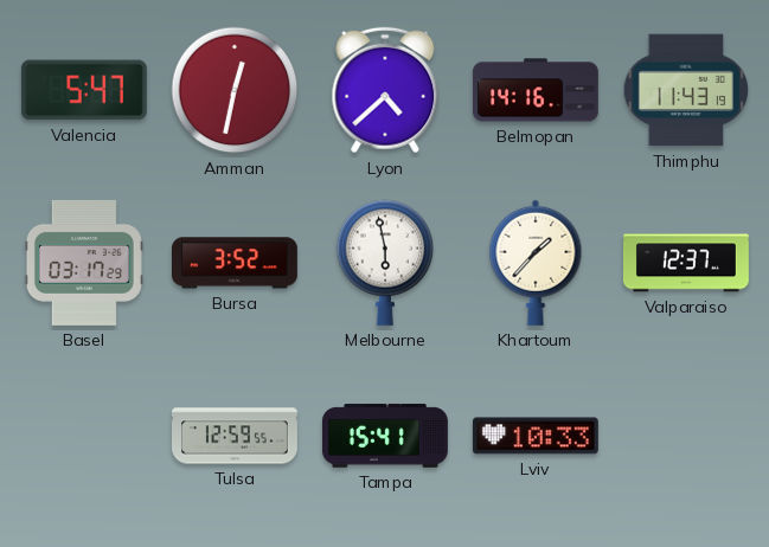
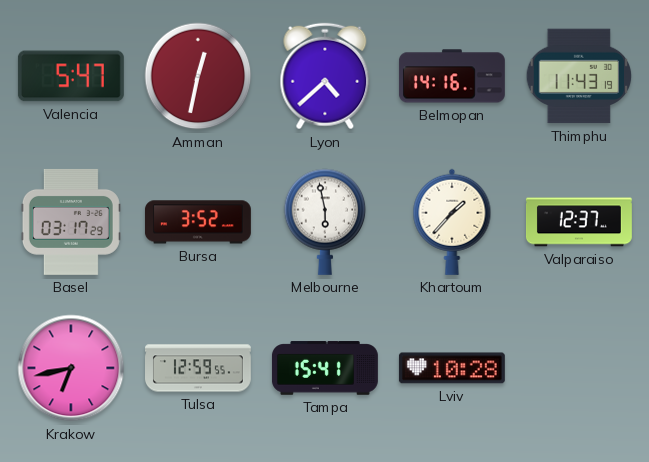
Krakow: none -> 6:43 (71, 368)
Lviv: 10:33 -> 10:28 (452, 368)
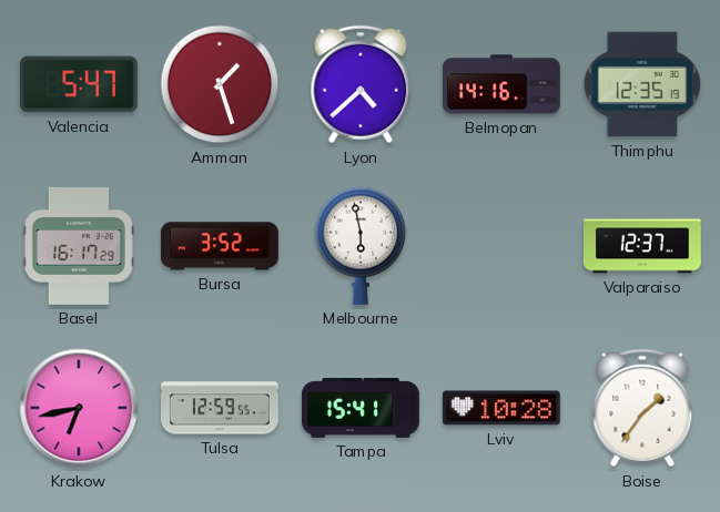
Amman: 12:32 -> 1:27 (220, 84)
Thimphu: 11:43 -> 12:35 (642, 84)
Basel: 03:17 -> 16:17 (79, 246)
Khartoum: 1:37 -> none (452, 222)
Boise: none -> 1:36 (642, 408)
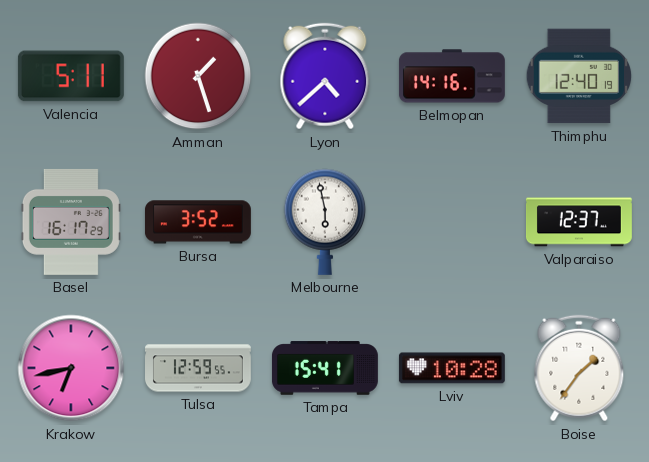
Valencia: 5:47 -> 5:11 (71, 76)
Thimphu: 12:35 -> 12:40 (579, 76)
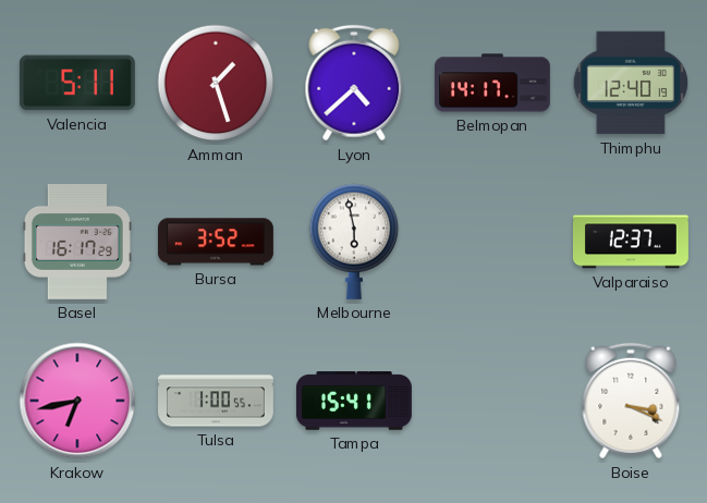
Belmopan: 14:16 -> 14:17 (492, 83)
Tulsa: 12:59 -> 1:00 (217, 401)
Lviv: 10:28 -> none (452, 368)
Boise: 1:36 -> 3:19 (631, 401)
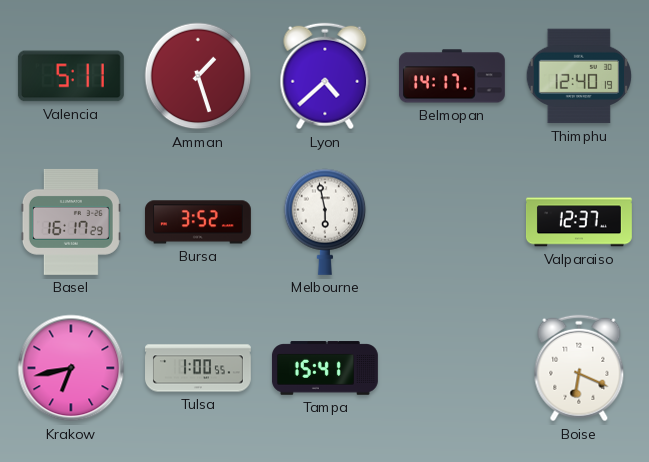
Boise: 3:19 -> 6:19 (579, 368)
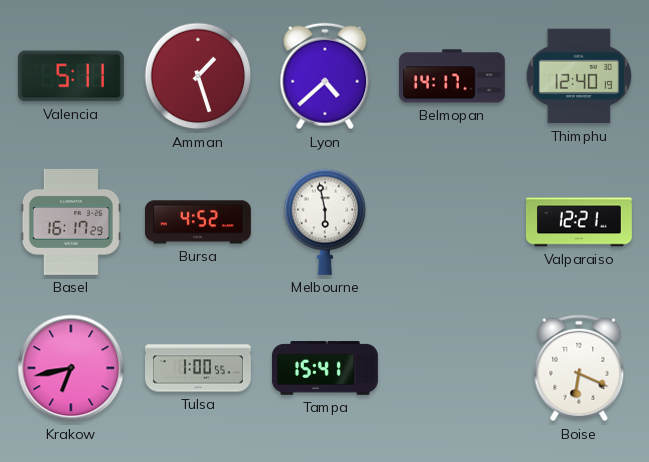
Bursa: 3:52 -> 4:52 (198, 222)
Valparaiso: 12:37 -> 12:21 (579, 222)
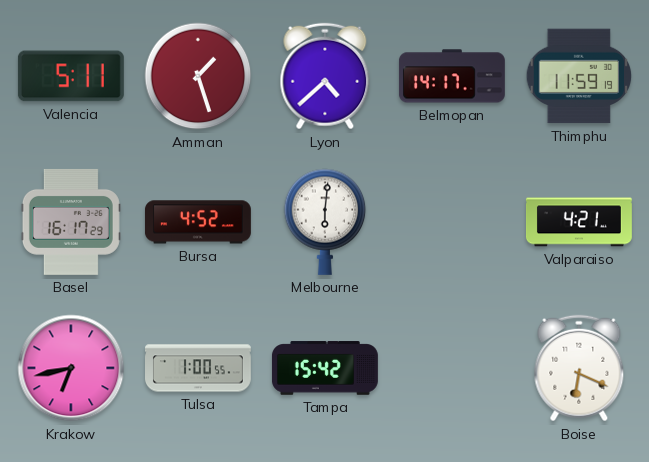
Thimphu: 12:40 -> 11:59 (579, 76)
Melbourne: 5:58 -> 6:01 (325, 222)
Valparaiso: 12:21 -> 4:21 (579, 222)
Tampa: 15:41 -> 15:42 (325, 368)
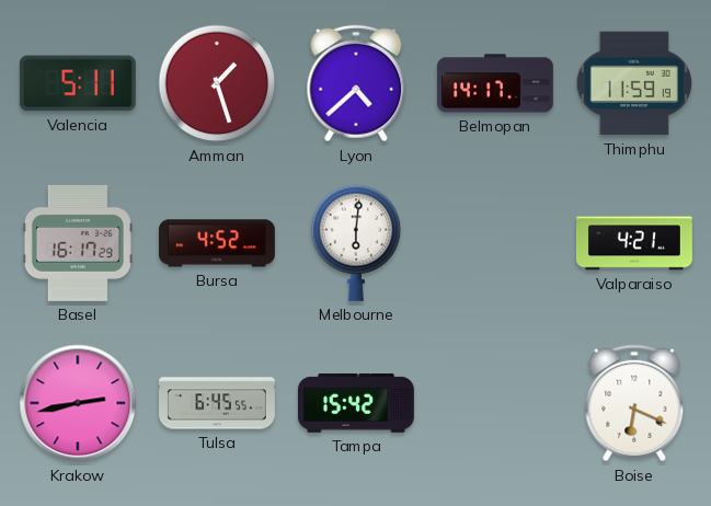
Krakow: 6:43 -> 2:43 (78, 403)
Tulsa: 1:00 -> 6:45 (218, 403)
